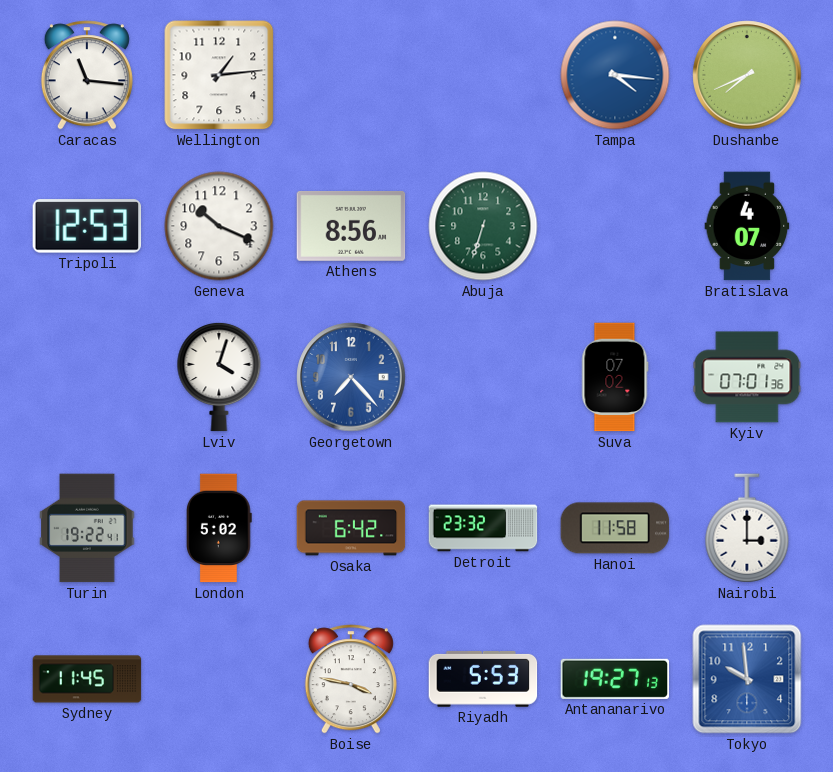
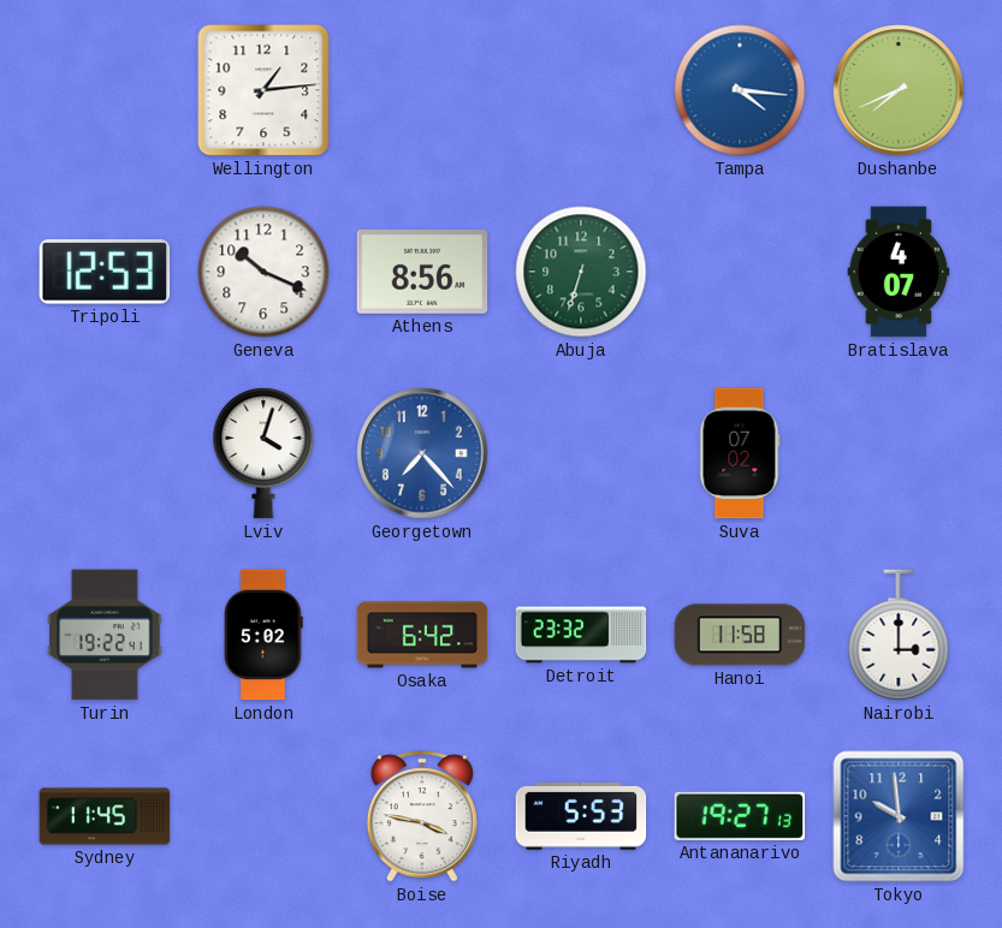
Caracas: 11:16 -> none (87, 75)
Kyiv: 07:01 -> none (747, 377)
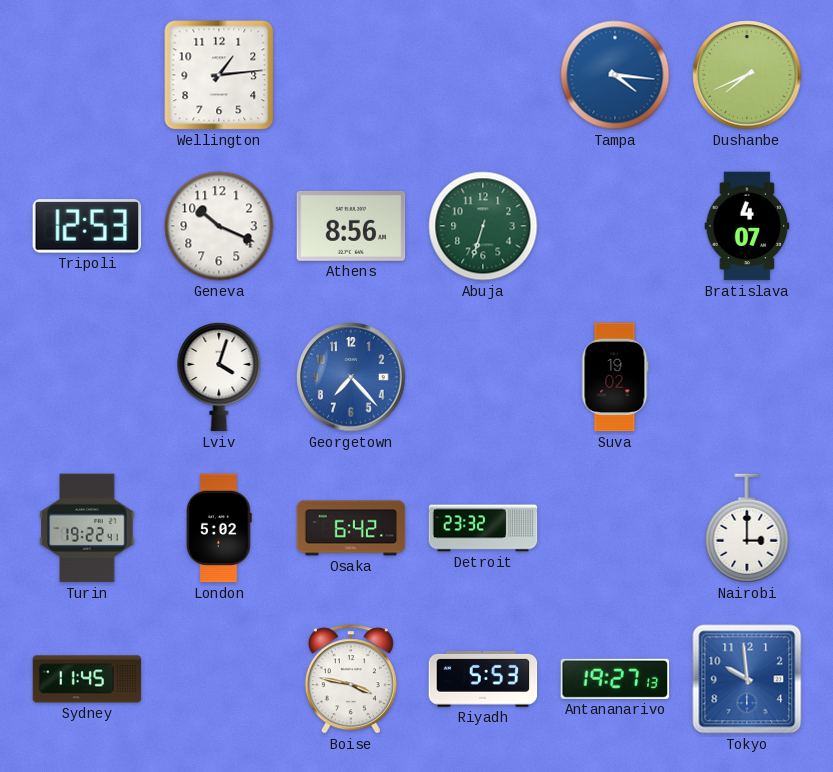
Suva: 07:02 -> 19:02 (615, 377)
Hanoi: 11:58 -> none (740, 635)
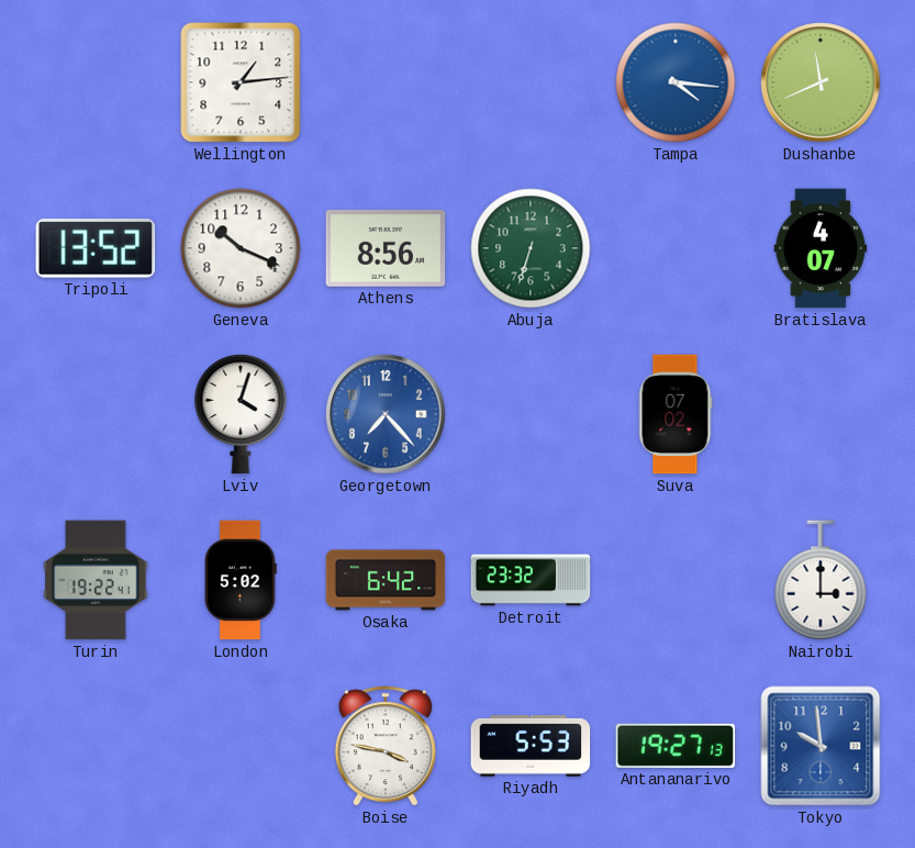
Dushanbe: 7:41 -> 11:41 (821, 82)
Tripoli: 12:53 -> 13:52 (96, 248)
Suva: 19:02 -> 07:02 (676, 414)
Sydney: 11:45 -> none (87, 679)
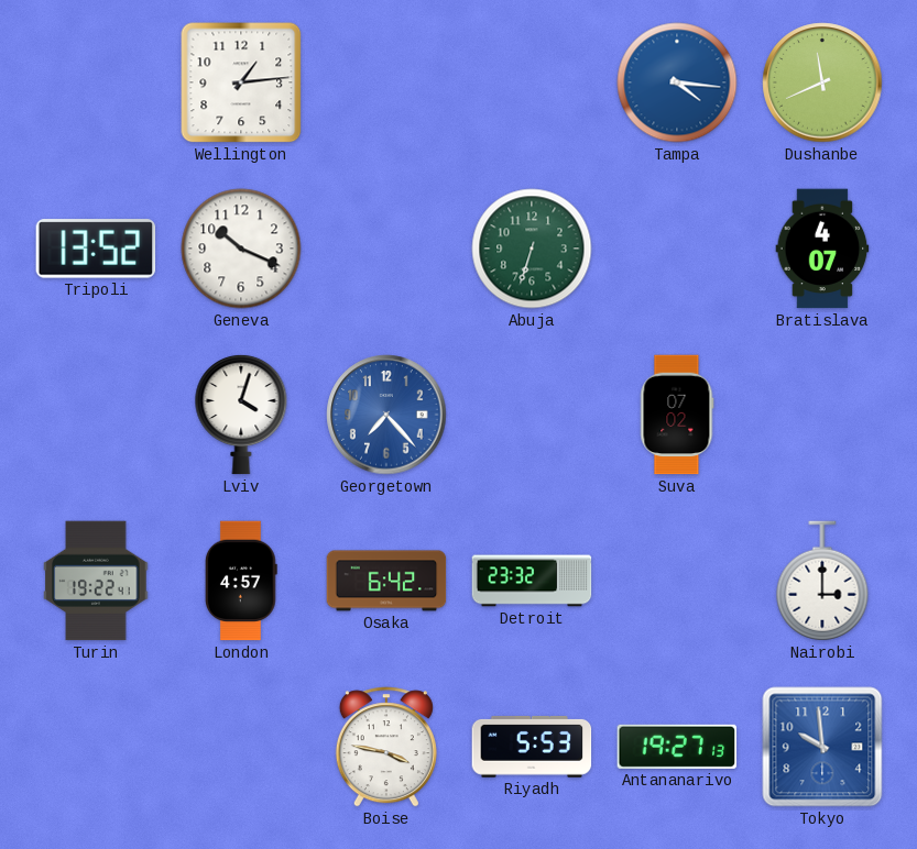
Athens: 8:56 -> none (386, 248)
London: 5:02 -> 4:57 (241, 581)
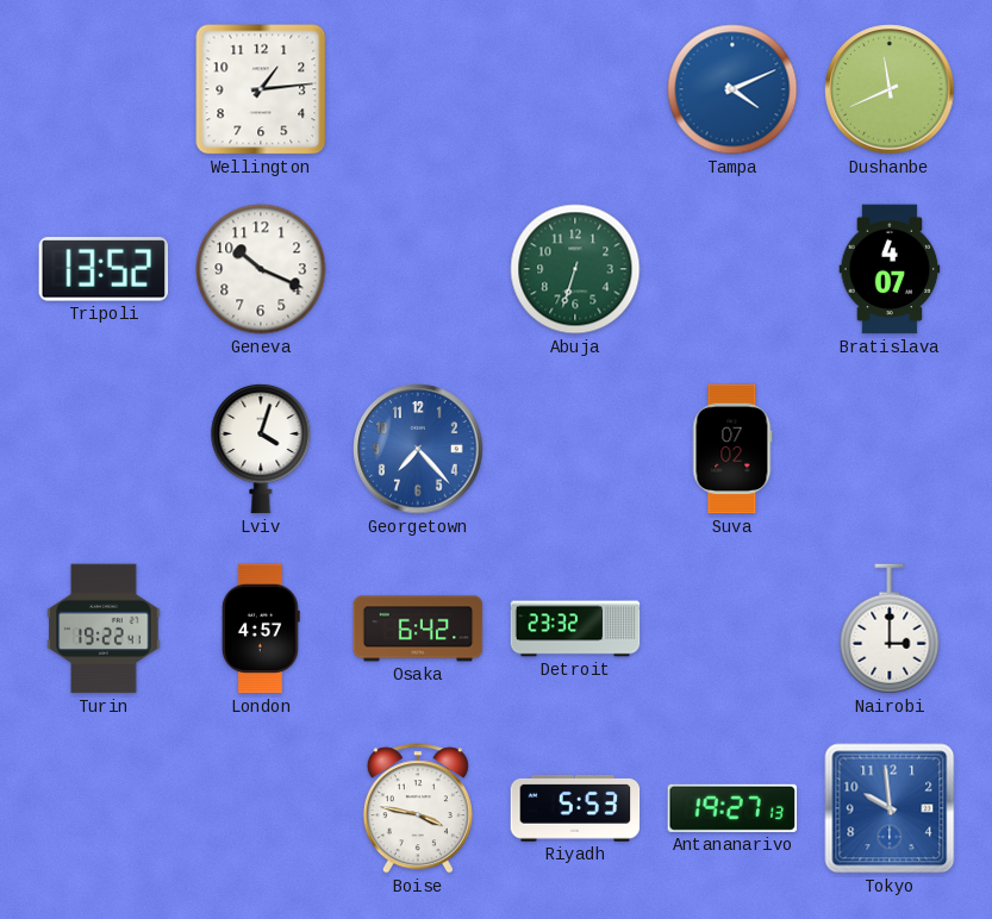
Tampa: 4:16 -> 4:11 (732, 89)
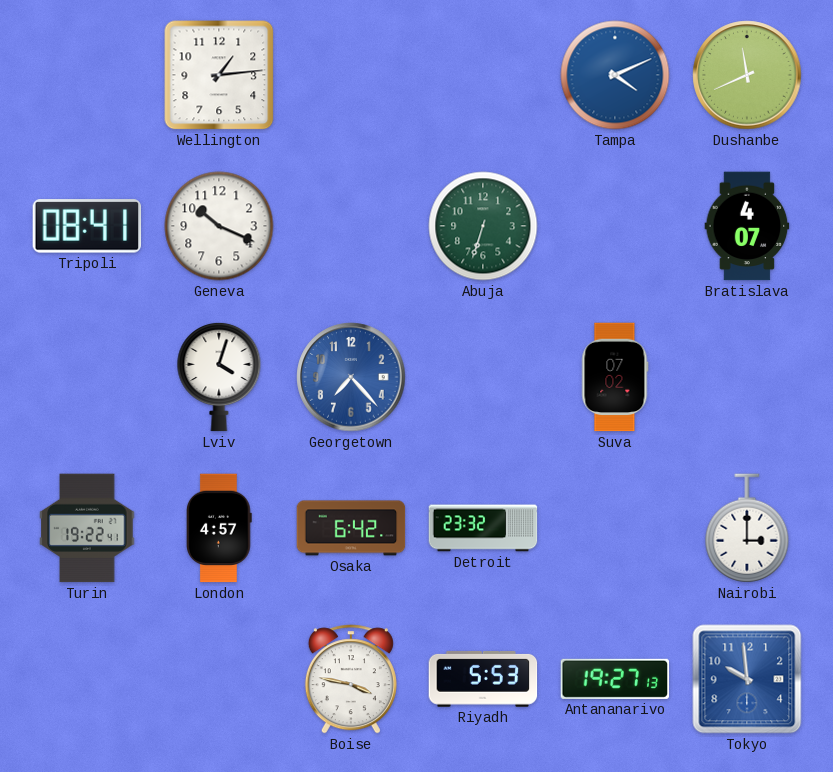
Tripoli: 13:52 -> 08:41 (87, 226)
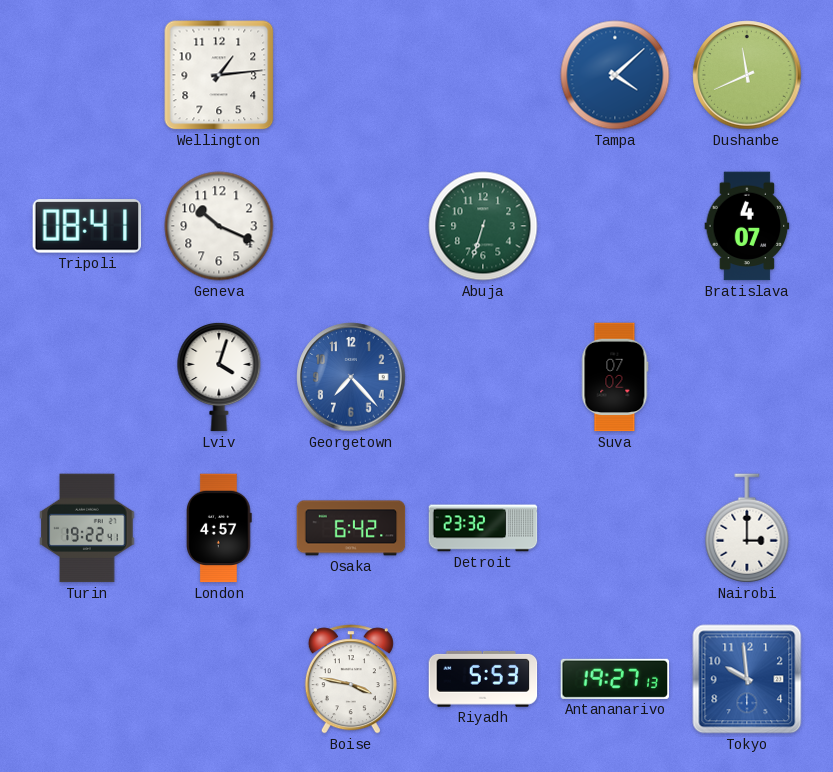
Tampa: 4:11 -> 4:08 (615, 75)
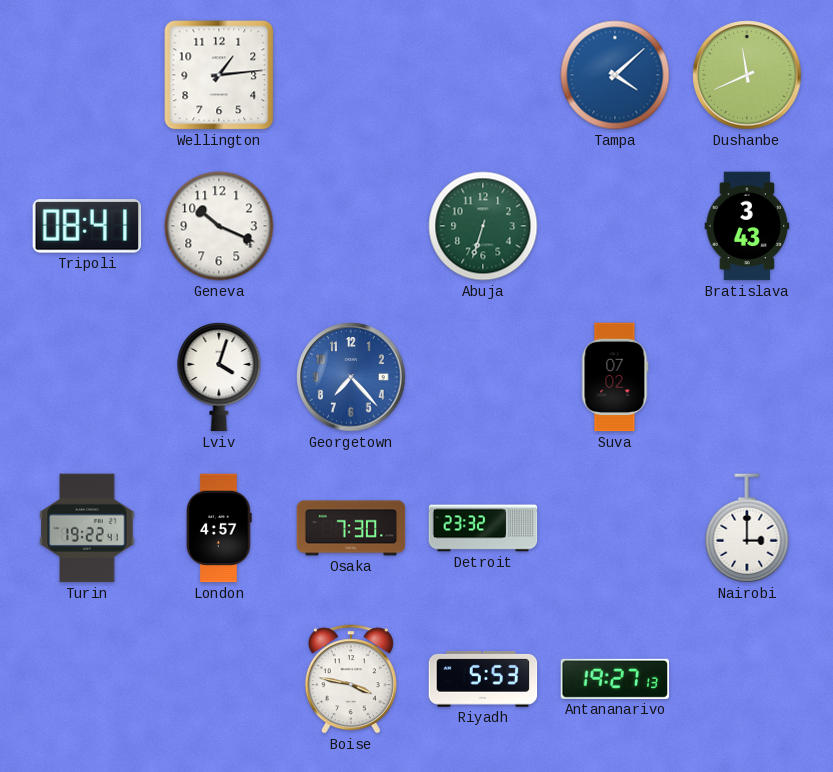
Bratislava: 4:07 -> 3:43 (747, 226)
Osaka: 6:42 -> 7:30 (351, 528)
Tokyo: 9:59 -> none (747, 679)
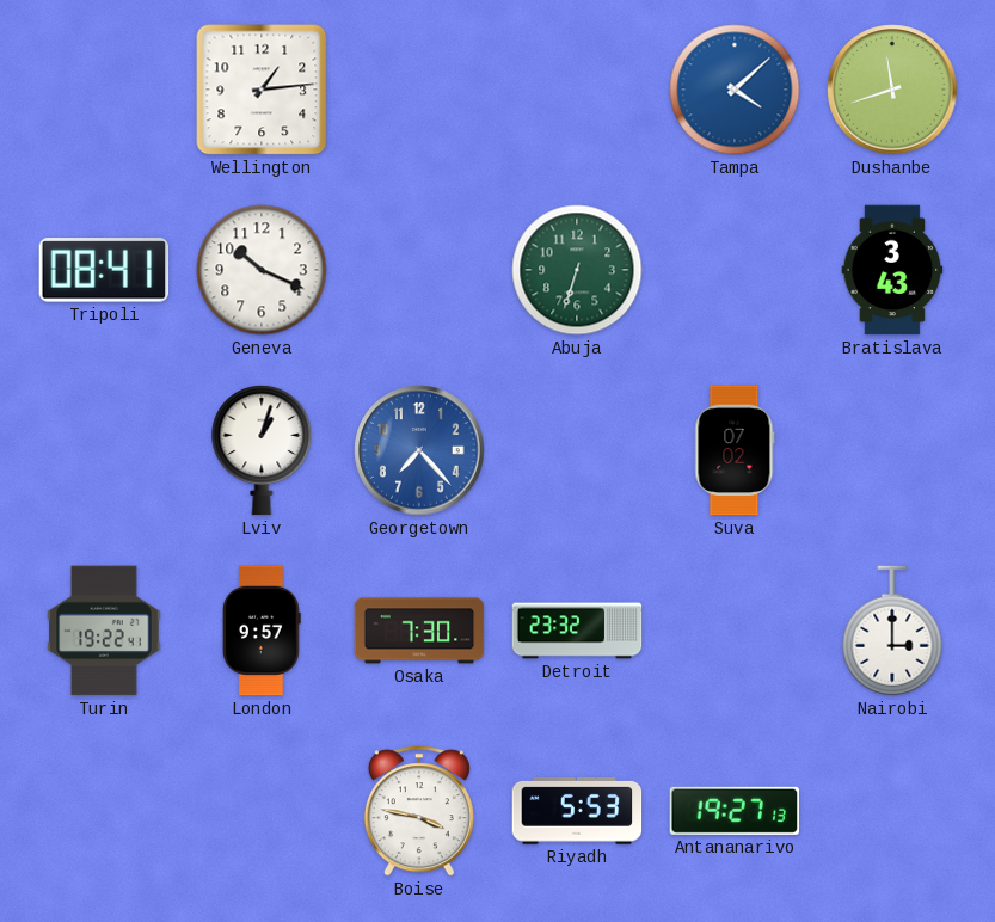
Dushanbe: 11:41 -> 11:42 (892, 90)
Lviv: 4:03 -> 1:03 (262, 450)
London: 4:57 -> 9:57 (262, 631)
